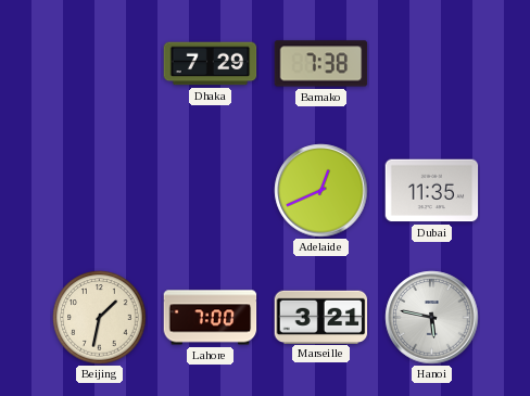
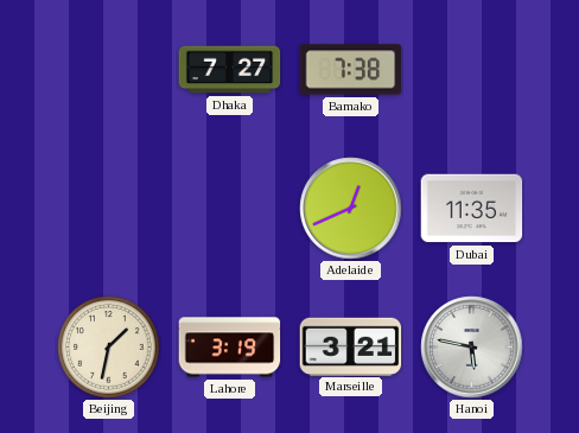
Dhaka: 7:29 -> 7:27 (230, 70)
Lahore: 7:00 -> 3:19 (230, 348)
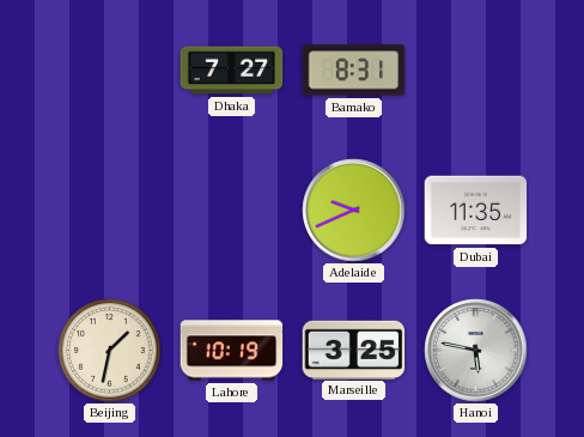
Bamako: 7:38 -> 8:31 (354, 71)
Adelaide: 12:41 -> 9:41 (354, 211)
Lahore: 3:19 -> 10:19 (232, 351)
Marseille: 3:21 -> 3:25 (354, 350)
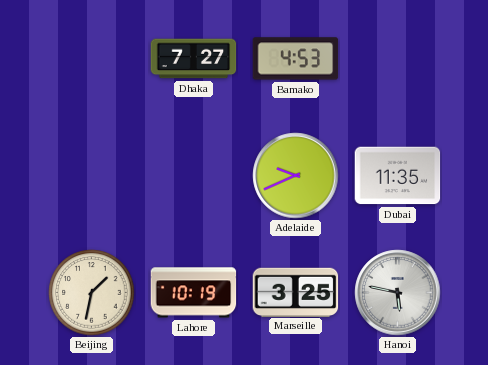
Bamako: 8:31 -> 4:53 (296, 59)
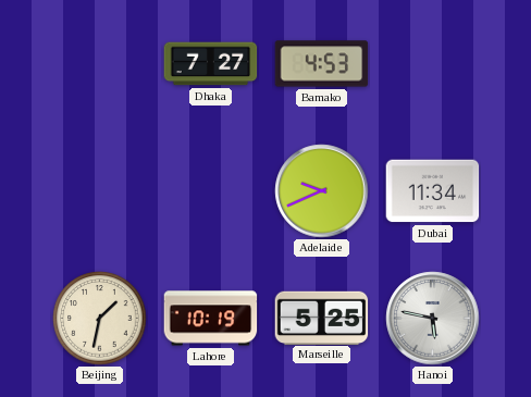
Dubai: 11:35 -> 11:34 (433, 191)
Marseille: 3:25 -> 5:25 (322, 318)
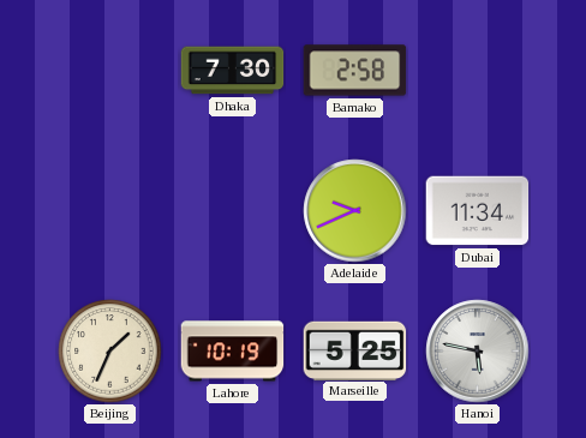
Dhaka: 7:27 -> 7:30 (233, 71)
Bamako: 4:53 -> 2:58 (355, 71)
Beijing: 1:32 -> 1:34 (110, 352)
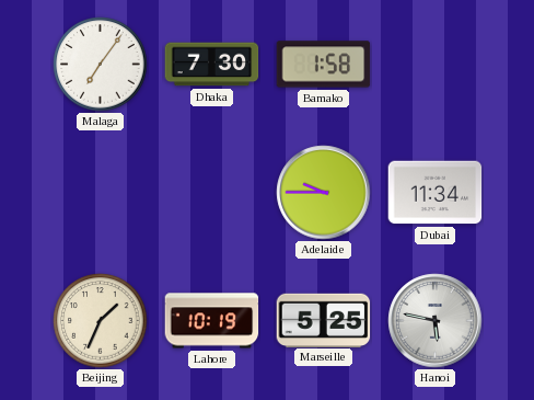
Malaga: none -> 7:06 (101, 65)
Bamako: 2:58 -> 1:58 (324, 65)
Adelaide: 9:41 -> 9:45 (324, 193)
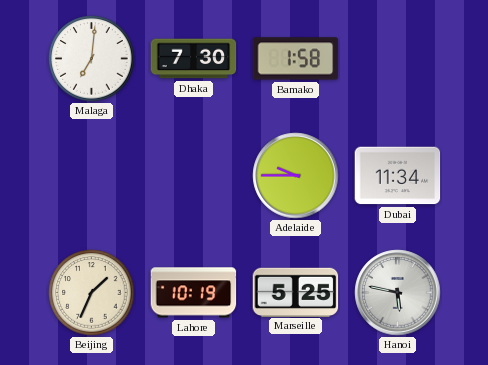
Malaga: 7:06 -> 7:01 (92, 59)
